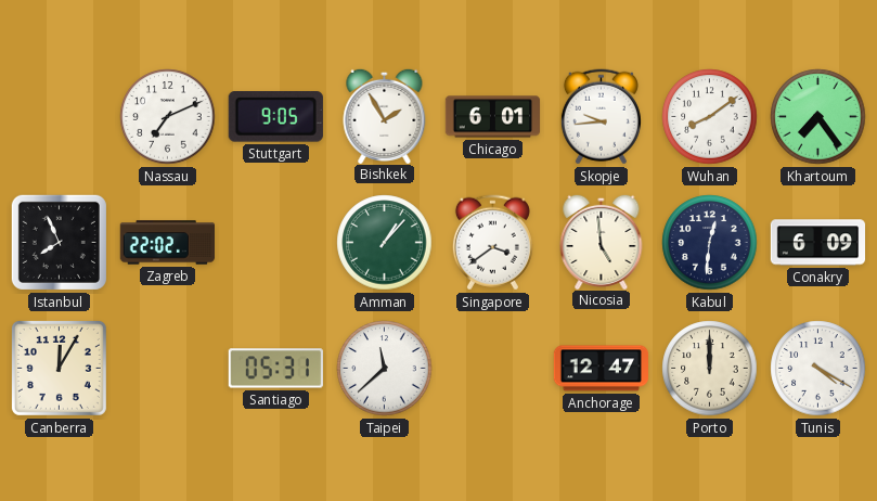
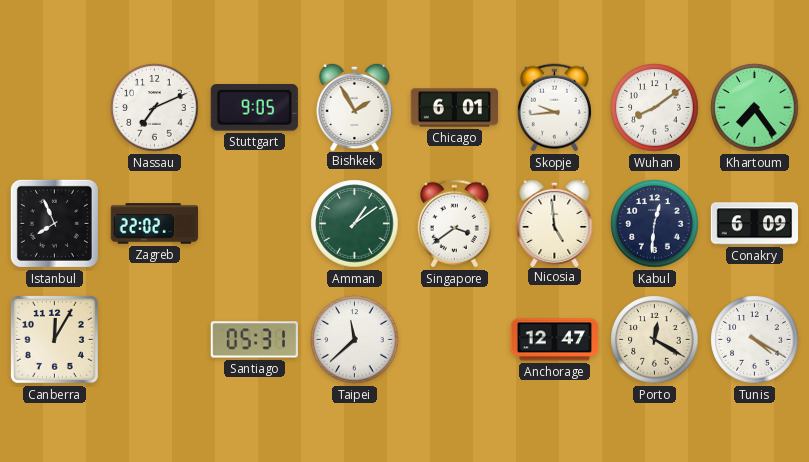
Amman: 1:07 -> 1:09 (355, 224)
Porto: 12:00 -> 12:20 (655, 340)
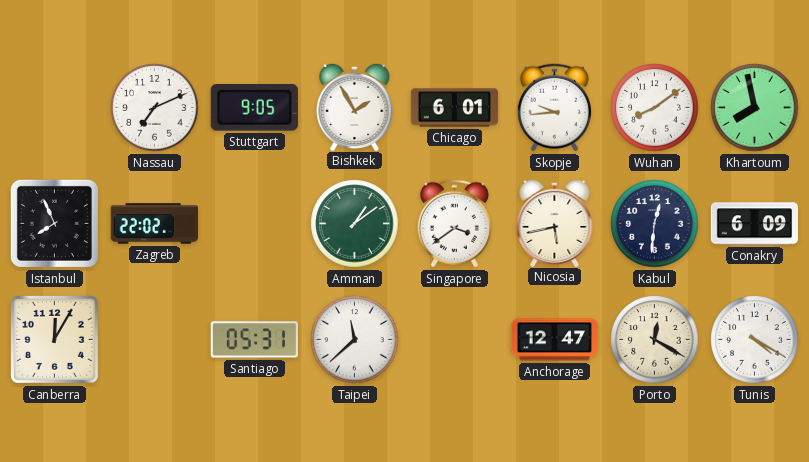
Khartoum: 7:24 -> 7:58 (755, 108)
Nicosia: 4:59 -> 5:43 (555, 222)
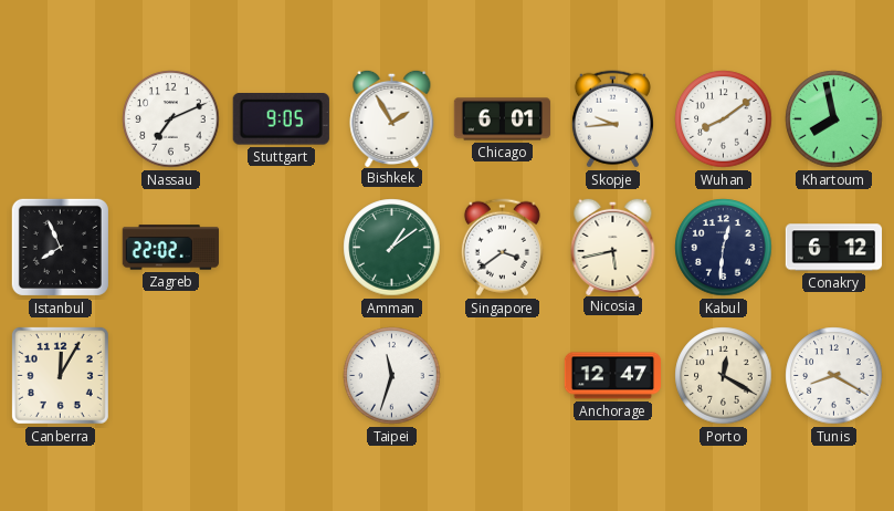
Conakry: 6:09 -> 6:12 (834, 248)
Santiago: 05:31 -> none (254, 340)
Taipei: 11:38 -> 11:33 (392, 376)
Tunis: 4:20 -> 8:20 (834, 376)
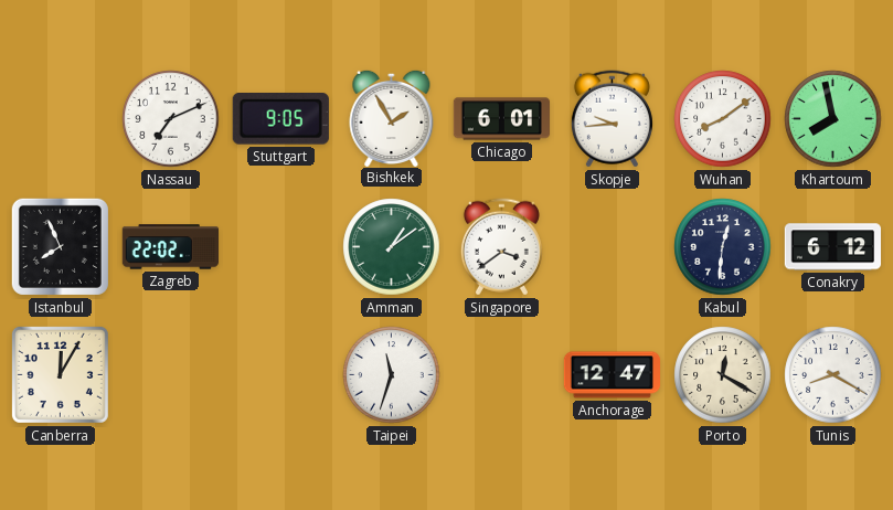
Nicosia: 5:43 -> none (613, 246)
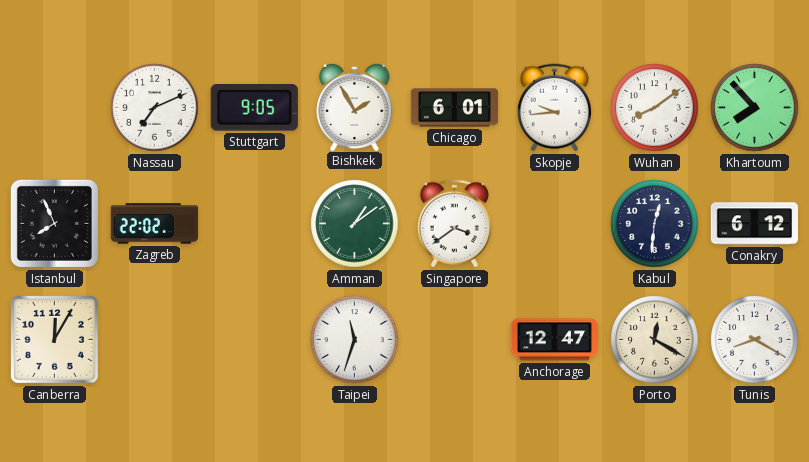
Khartoum: 7:58 -> 7:53 (755, 108)
